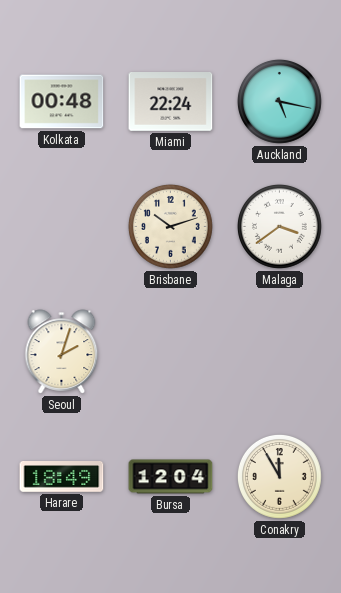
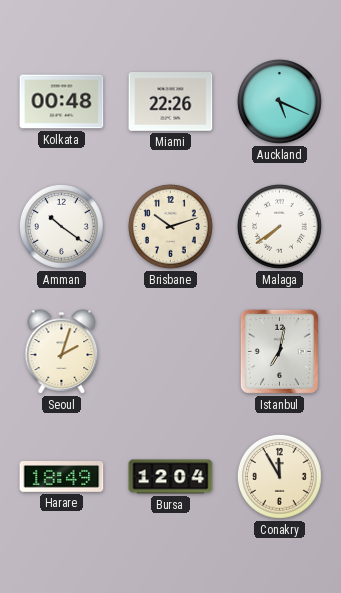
Miami: 22:24 -> 22:26 (171, 102)
Auckland: 5:17 -> 5:19 (280, 102)
Amman: none -> 10:21 (62, 227)
Malaga: 3:39 -> 7:39 (280, 227)
Istanbul: none -> 7:02 (279, 351)
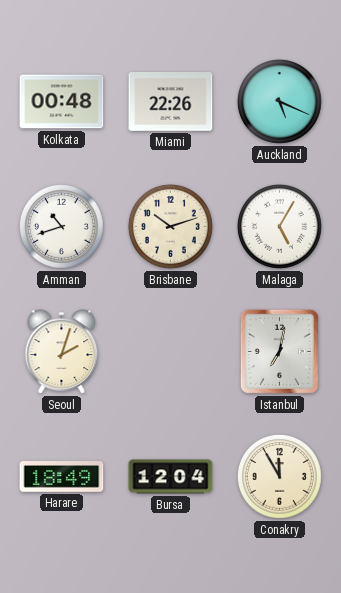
Amman: 10:21 -> 10:42 (62, 227)
Malaga: 7:39 -> 5:05 (280, 227)
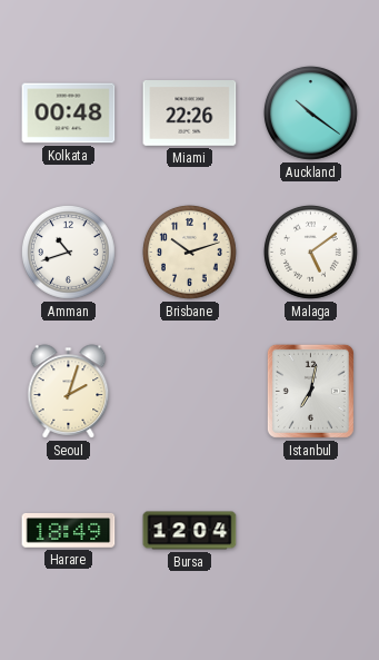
Auckland: 5:19 -> 10:21 (311, 114)
Malaga: 5:05 -> 5:09 (311, 253)
Conakry: 11:55 -> none (280, 477)
